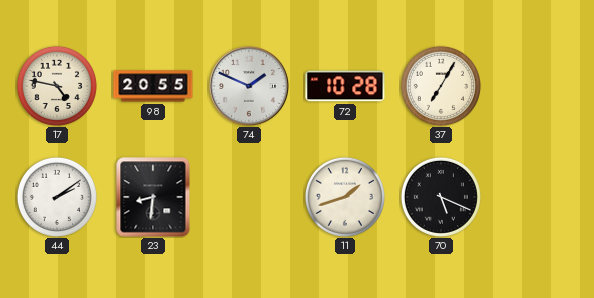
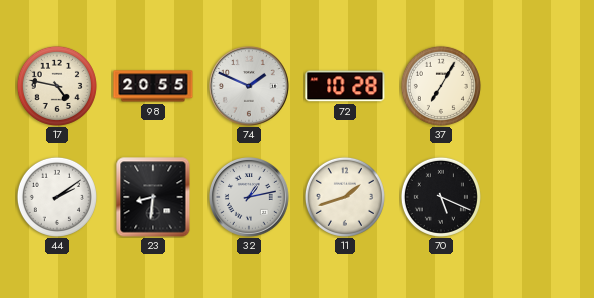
32: none -> 1:13 (250, 198)
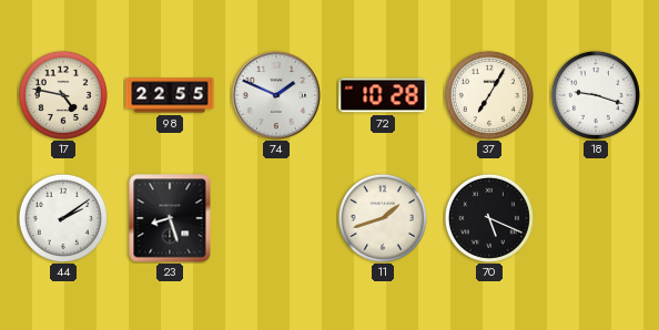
98: 20:55 -> 22:55 (170, 95)
18: none -> 9:18 (596, 95)
23: 8:31 -> 8:27 (170, 218)
32: 1:13 -> none (250, 198)
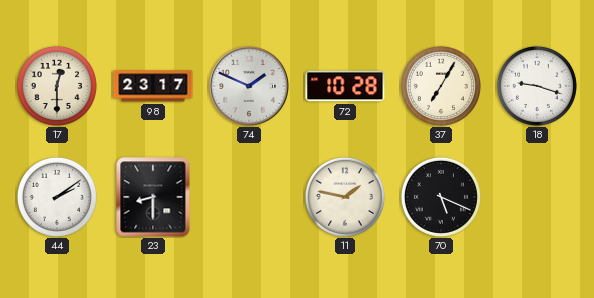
17: 4:47 -> 12:30 (57, 86)
98: 22:55 -> 23:17 (153, 86)
23: 8:27 -> 8:30 (153, 197)
11: 1:42 -> 1:47 (345, 197)
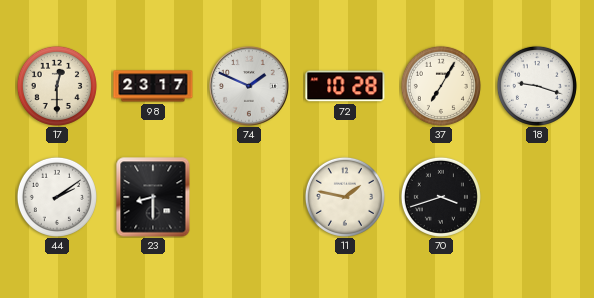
70: 5:19 -> 3:42 (441, 197)
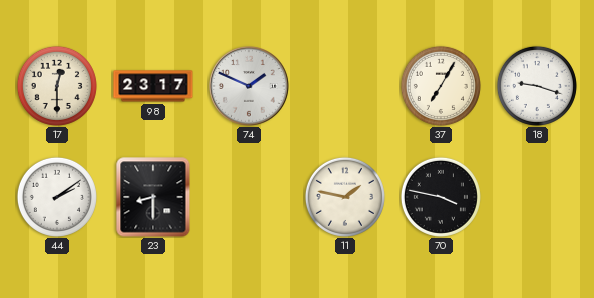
72: 10:28 -> none (345, 86)
70: 3:42 -> 3:47 (441, 197)
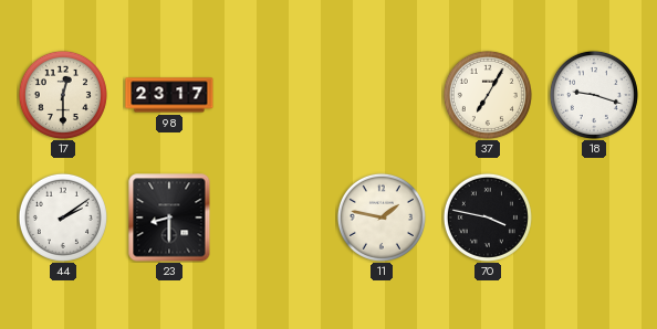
74: 1:49 -> none (250, 87)
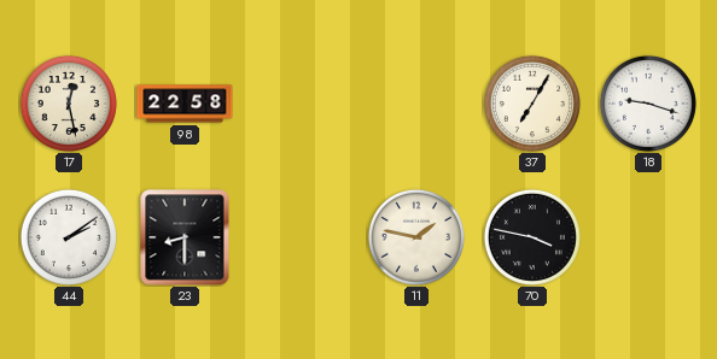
17: 12:30 -> 12:28 (69, 104)
98: 23:17 -> 22:58 (185, 104)
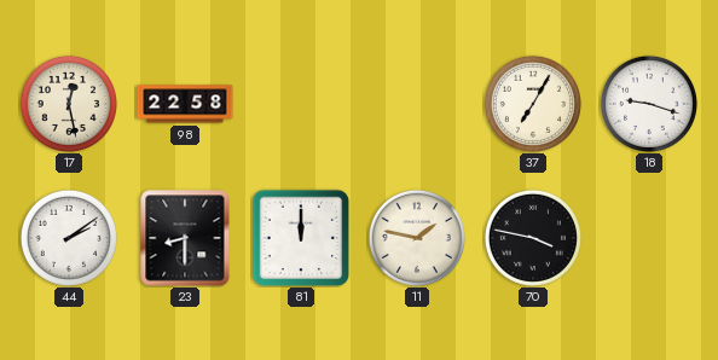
81: none -> 12:00 (301, 238)
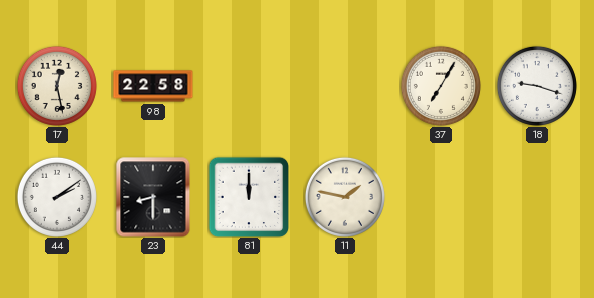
70: 3:47 -> none (533, 238)
